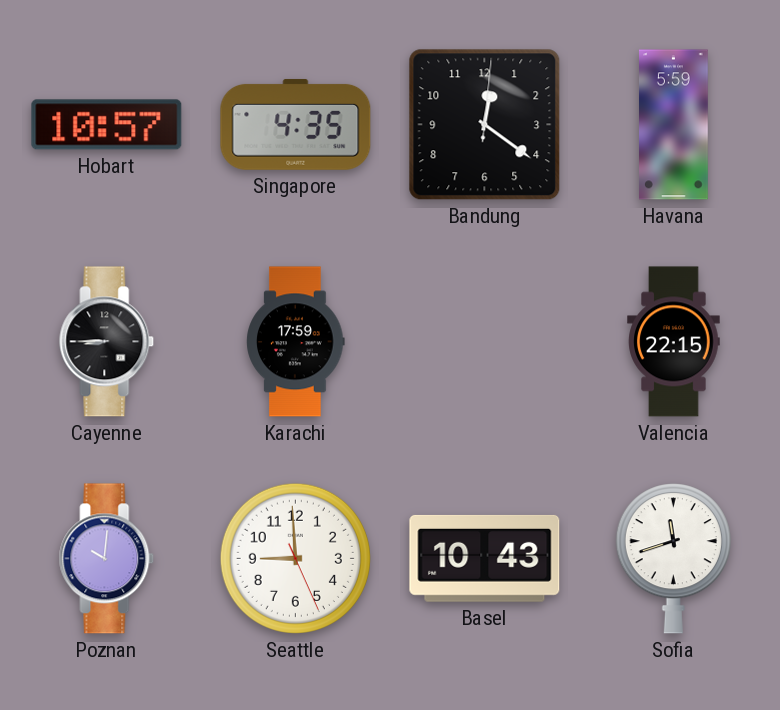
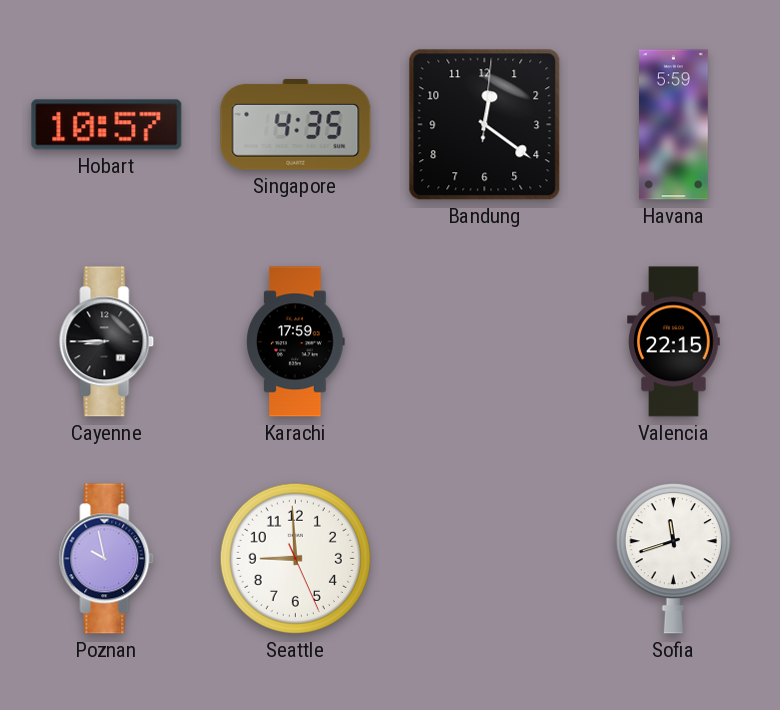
Poznan: 10:01 -> 9:58 (107, 559)
Basel: 10:43 -> none (485, 558)
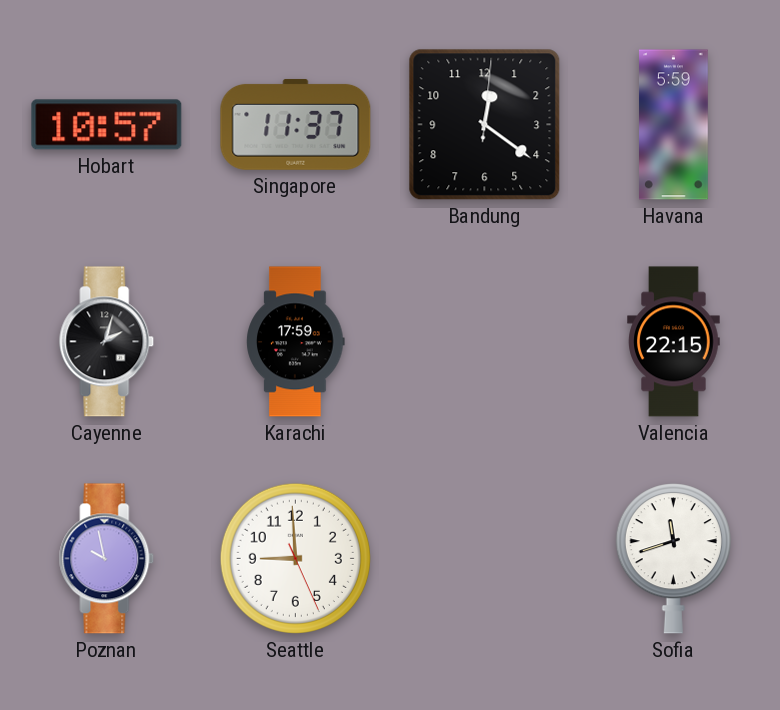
Singapore: 4:35 -> 11:37 (296, 124)
Cayenne: 8:45 -> 2:03 (107, 342)
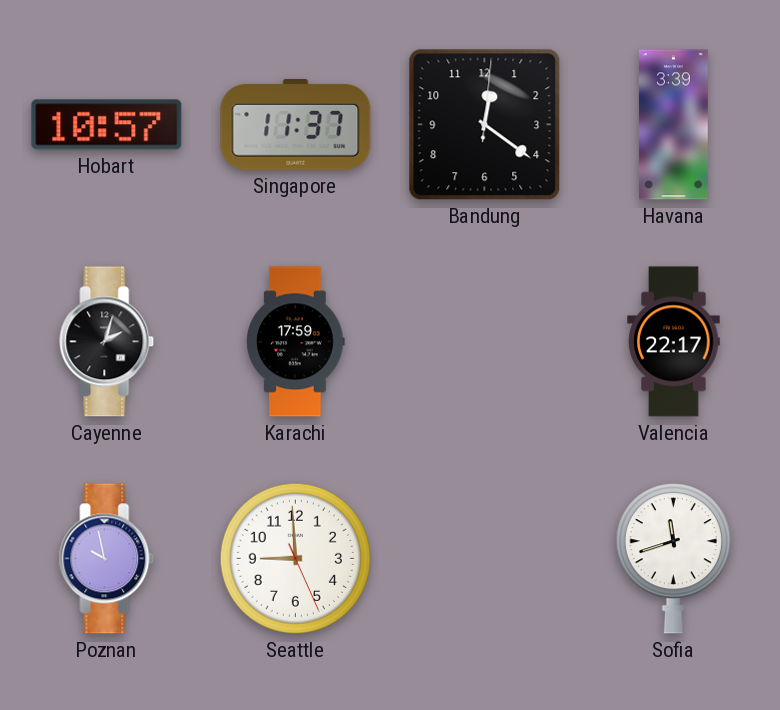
Havana: 5:59 -> 3:39 (674, 125)
Valencia: 22:15 -> 22:17 (674, 342)
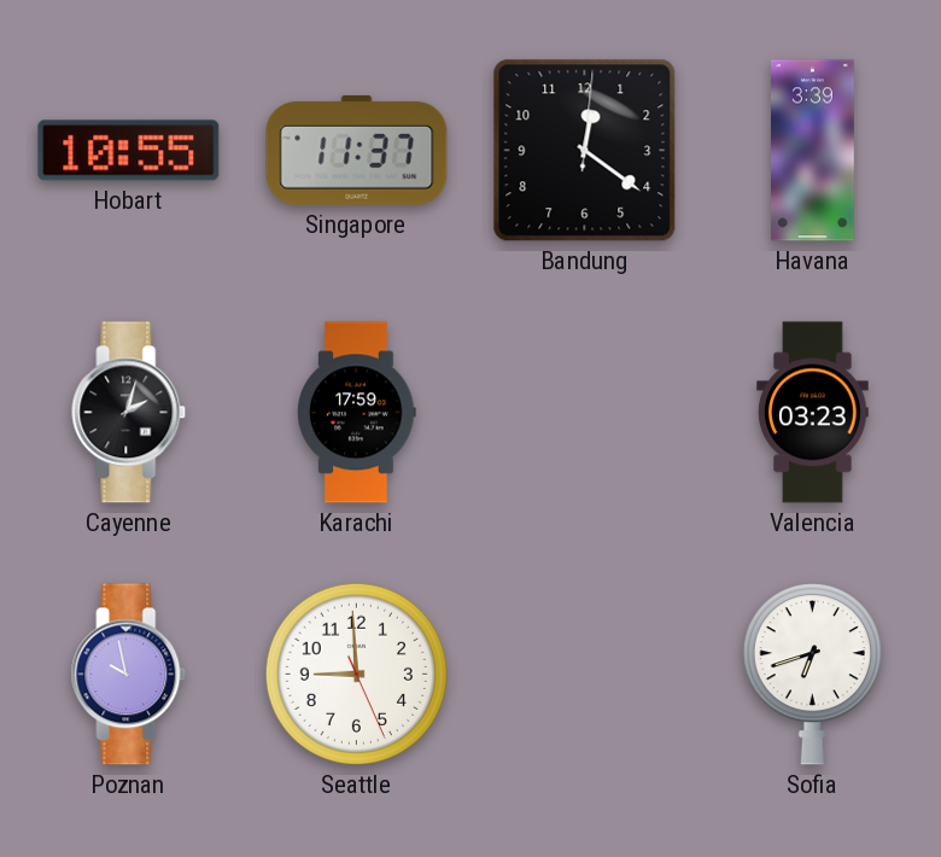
Hobart: 10:57 -> 10:55 (129, 151)
Valencia: 22:17 -> 03:23 (813, 413)
Sofia: 11:42 -> 6:42 (812, 675)
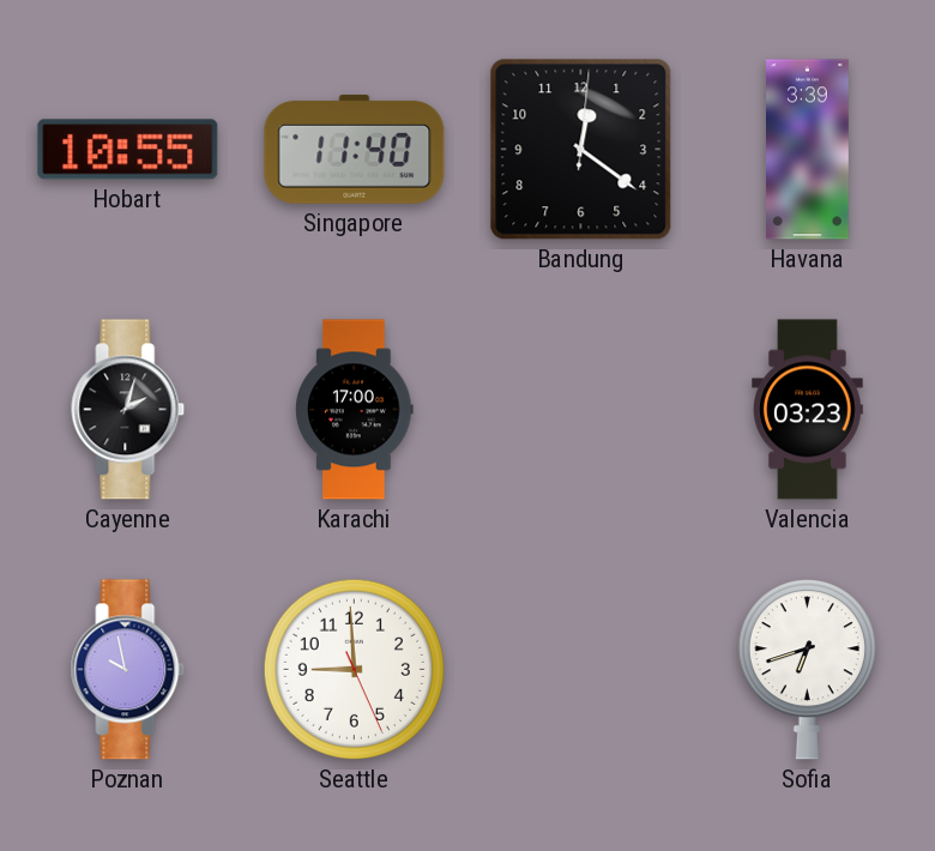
Singapore: 11:37 -> 11:40 (355, 149)
Karachi: 17:59 -> 17:00 (355, 410)
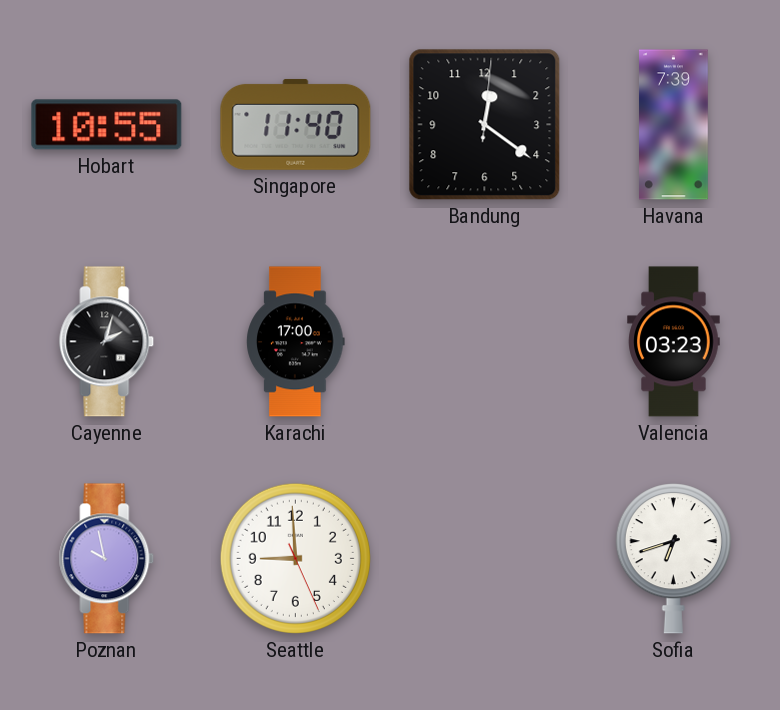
Havana: 3:39 -> 7:39 (674, 125)
